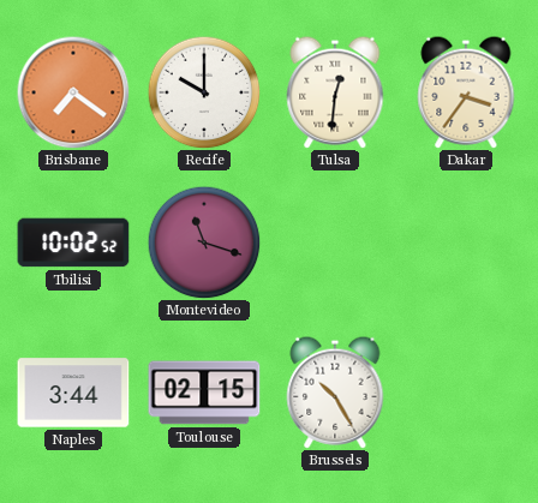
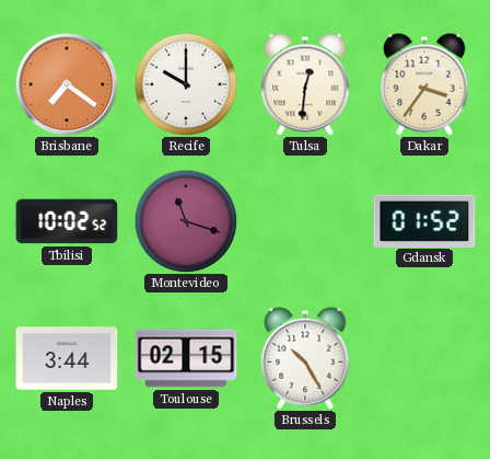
Gdansk: none -> 01:52 (424, 220)
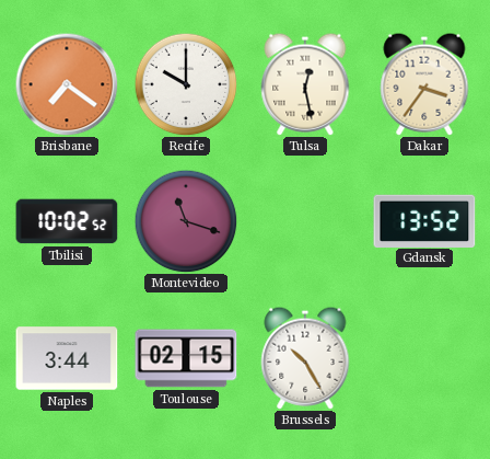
Tulsa: 12:31 -> 12:28 (305, 84)
Gdansk: 01:52 -> 13:52 (424, 220)
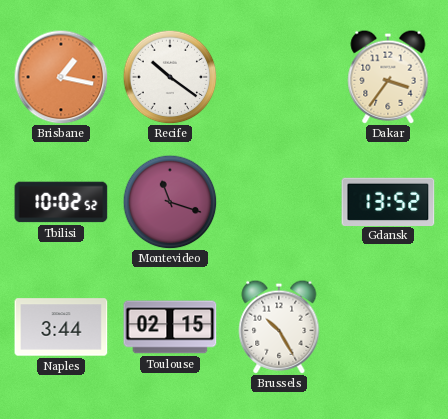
Brisbane: 7:21 -> 1:17 (61, 77)
Recife: 10:00 -> 10:21 (170, 77)
Tulsa: 12:28 -> none (305, 84)
